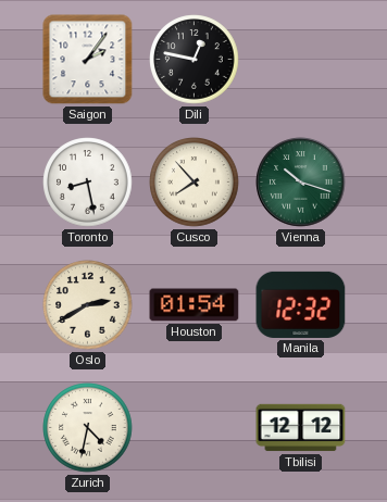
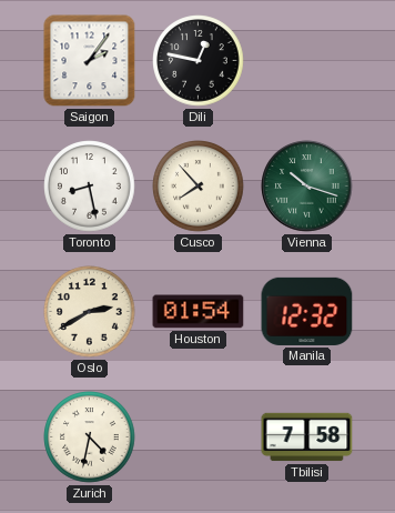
Tbilisi: 12:12 -> 7:58 (307, 437)
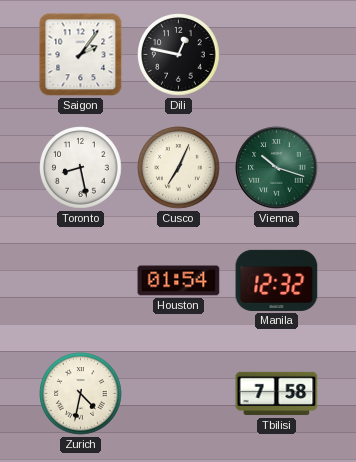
Cusco: 7:53 -> 7:04 (179, 168)
Oslo: 2:40 -> none (90, 312)
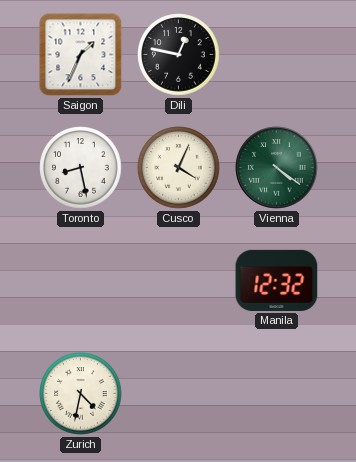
Saigon: 2:06 -> 1:34 (81, 55)
Cusco: 7:04 -> 4:04 (179, 168)
Vienna: 10:18 -> 4:21 (277, 168)
Houston: 01:54 -> none (179, 281)
Tbilisi: 7:58 -> none (277, 394)
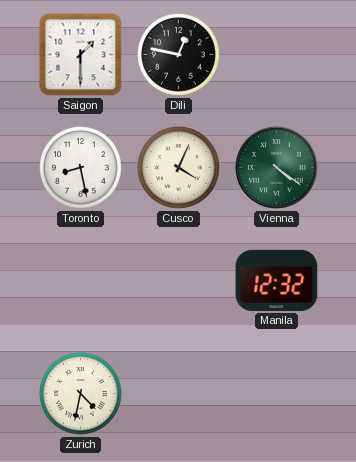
Saigon: 1:34 -> 1:30 (81, 55)
